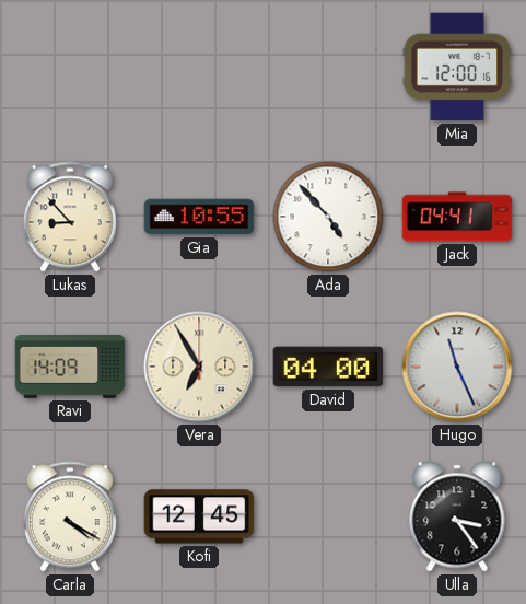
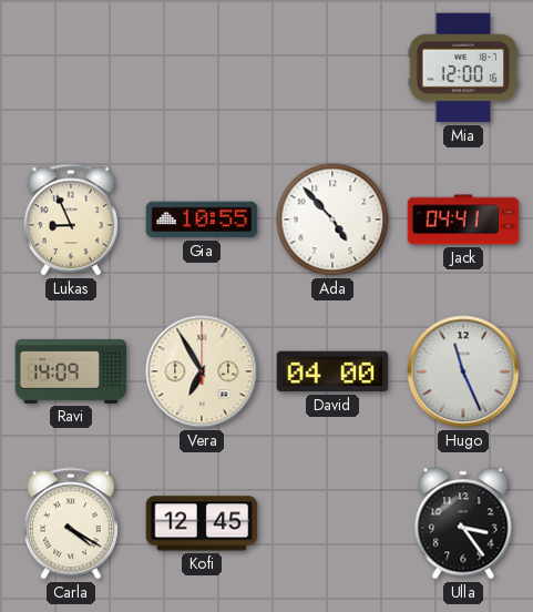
Lukas: 8:53 -> 8:56 (71, 220)
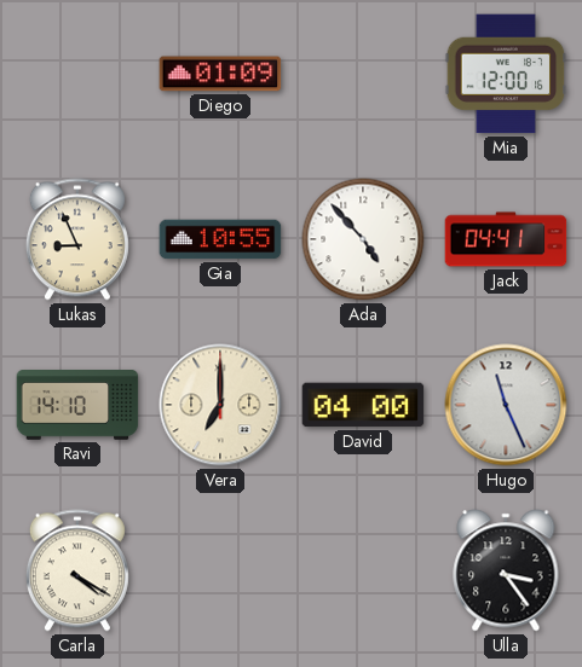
Diego: none -> 01:09 (220, 74)
Ravi: 14:09 -> 14:10 (77, 405)
Vera: 6:55 -> 7:00 (220, 405)
Kofi: 12:45 -> none (202, 523)
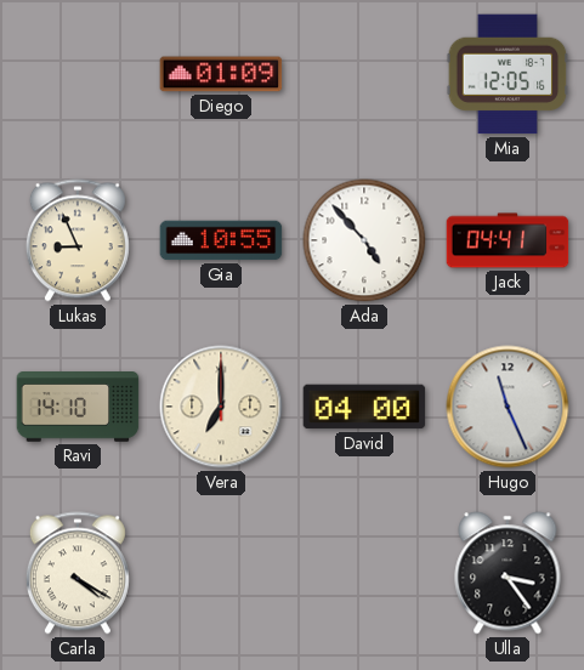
Mia: 12:00 -> 12:05 (508, 74)
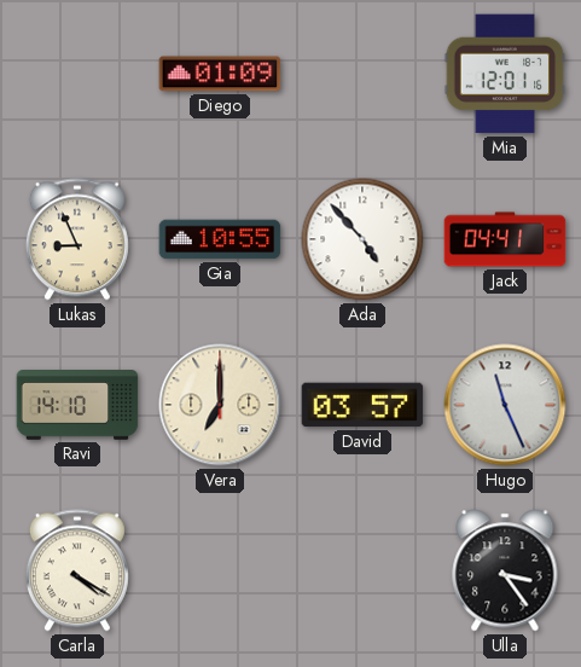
Mia: 12:05 -> 12:01 (505, 74)
David: 04:00 -> 03:57 (362, 405)
